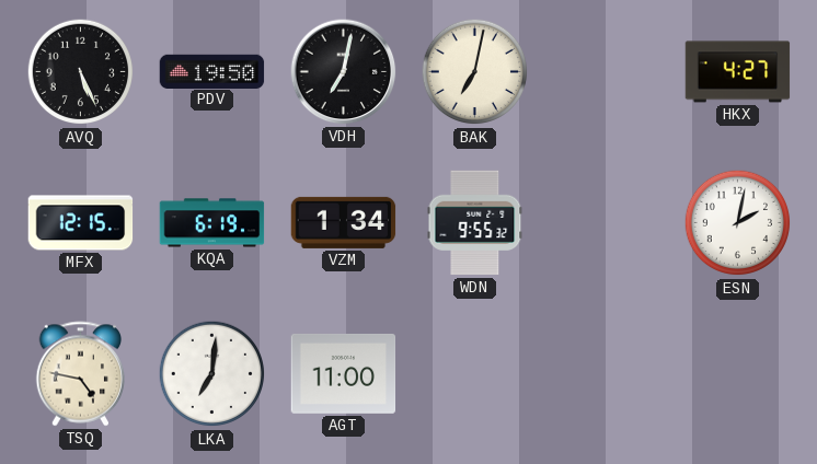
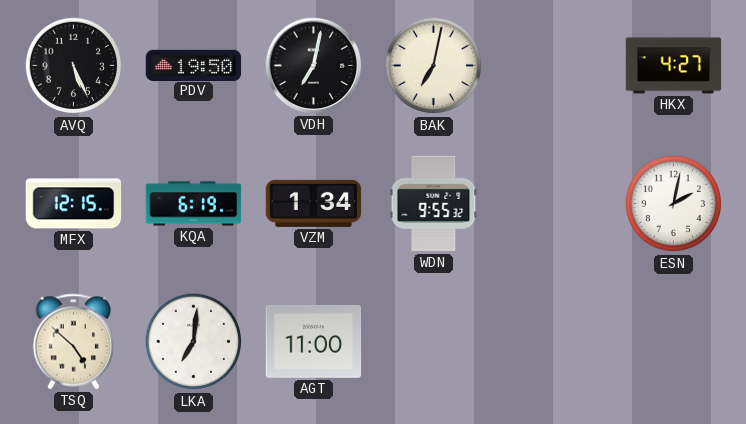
TSQ: 4:47 -> 4:52 (74, 342)
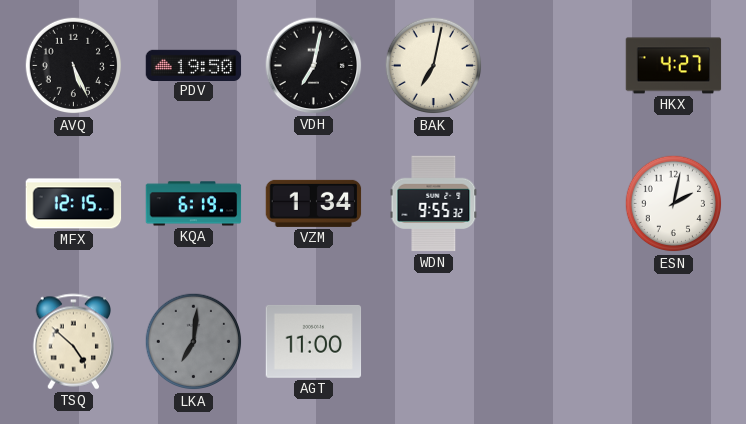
LKA dial: white -> grey (194, 342)
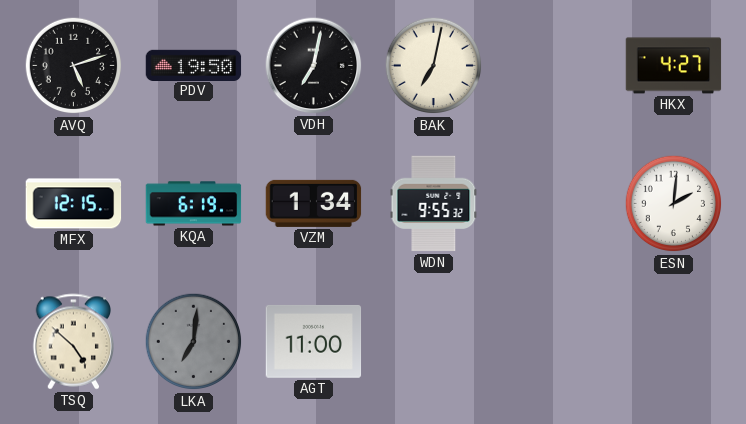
AVQ: 5:26 -> 5:12 (74, 66)
ESN: 2:02 -> 2:01 (674, 204)
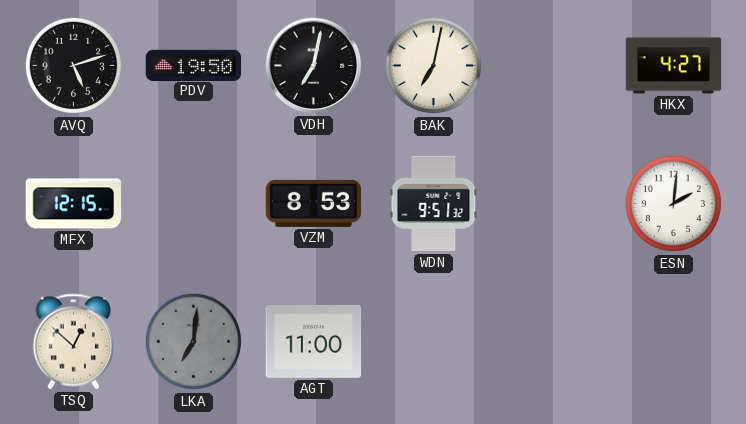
KQA: 6:19 -> none (194, 204)
VZM: 1:34 -> 8:53 (314, 203)
WDN: 9:55 -> 9:51 (434, 204)
TSQ: 4:52 -> 12:52 (74, 342)
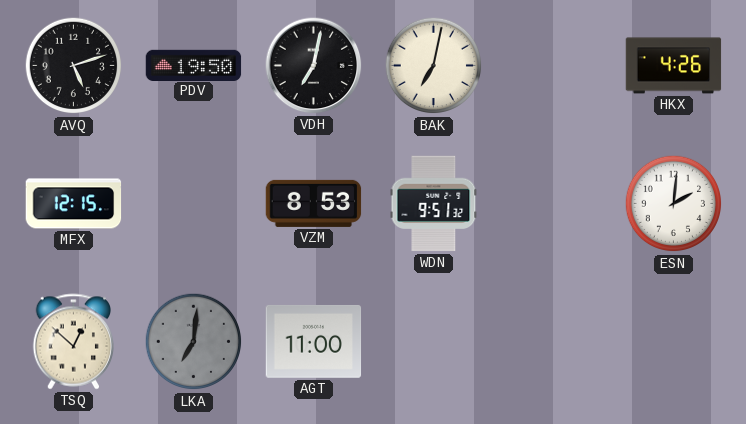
HKX: 4:27 -> 4:26 (674, 66)
